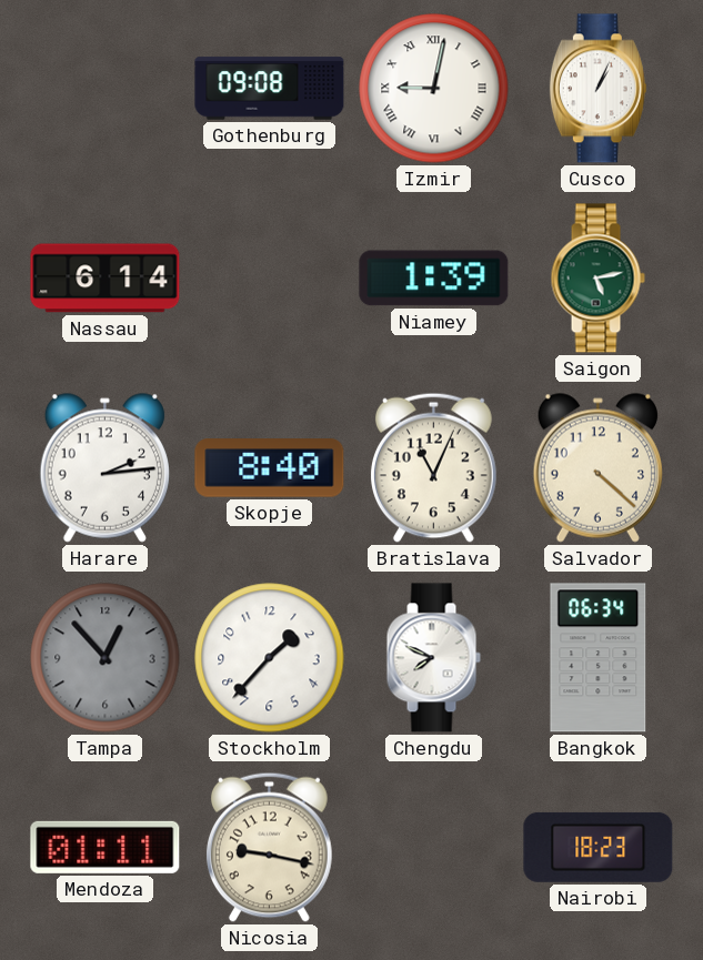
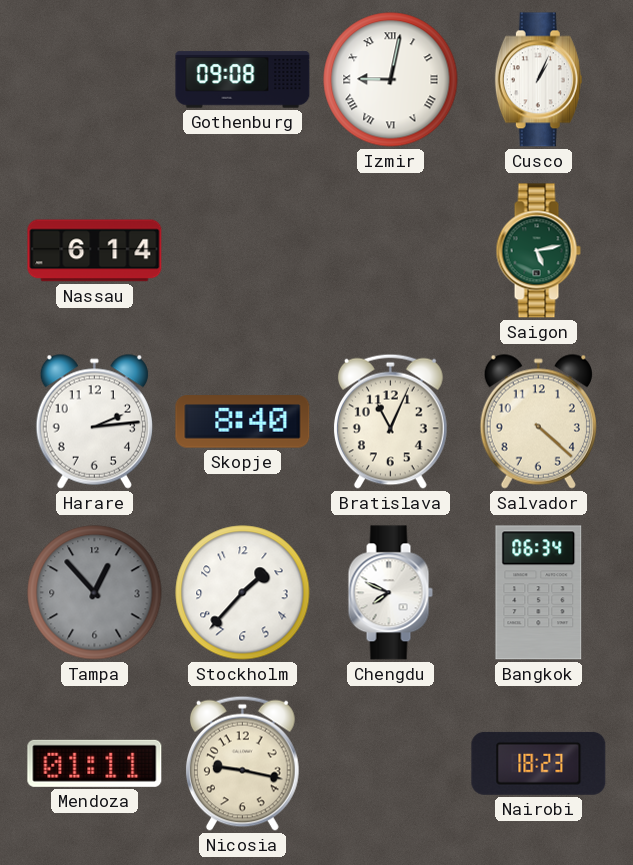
Niamey: 1:39 -> none (434, 279)
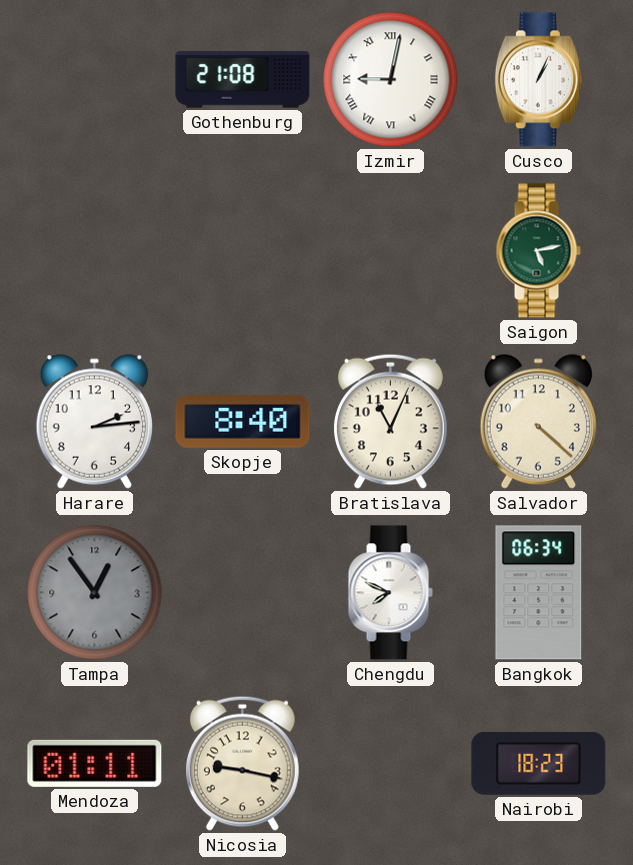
Gothenburg: 09:08 -> 21:08 (243, 80)
Nassau: 6:14 -> none (95, 251)
Tampa: 12:53 -> 12:54 (95, 593)
Stockholm: 1:37 -> none (243, 593)
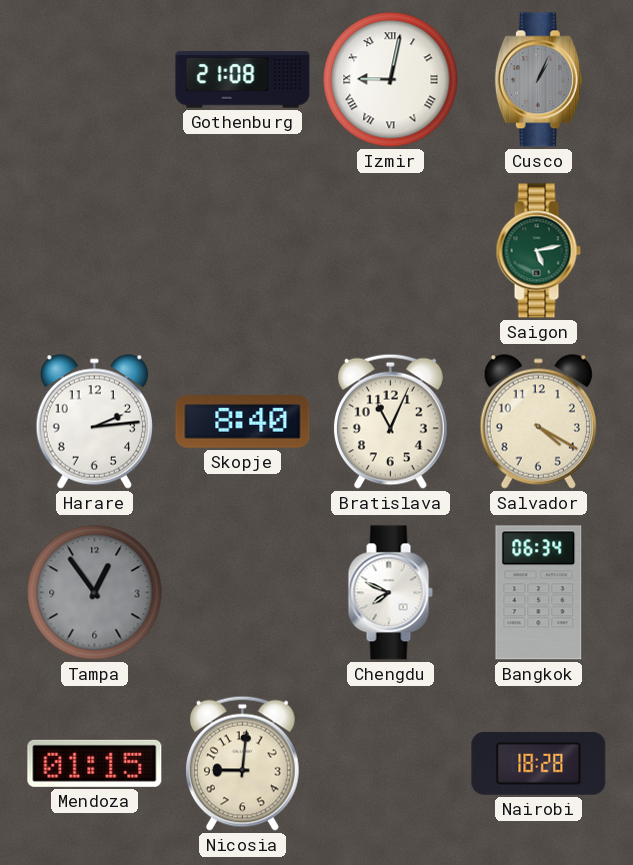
Cusco dial: white -> grey (538, 80)
Salvador: 4:22 -> 4:20 (538, 421)
Mendoza: 01:11 -> 01:15 (95, 763)
Nicosia: 9:17 -> 9:01 (242, 763)
Nairobi: 18:23 -> 18:28 (539, 763)
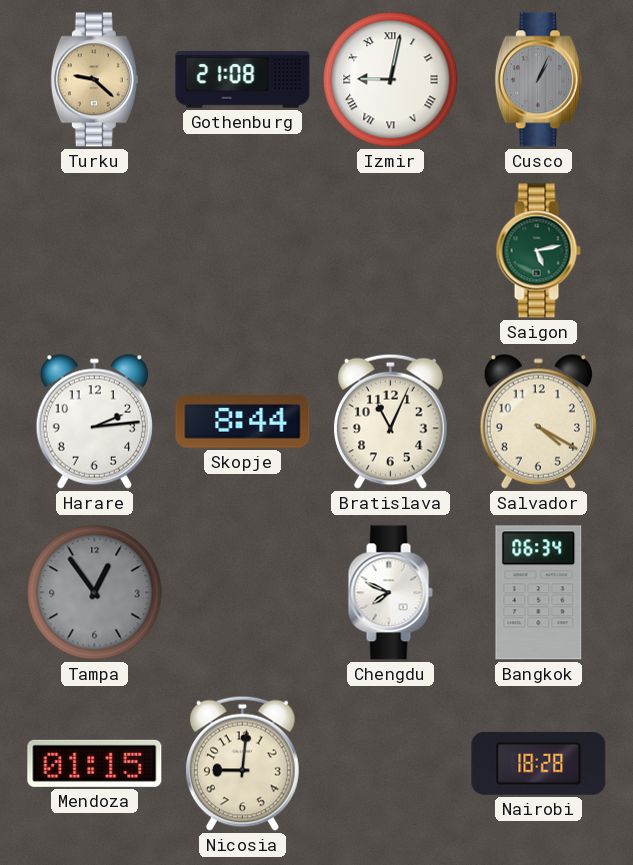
Turku: none -> 9:22 (94, 80)
Skopje: 8:40 -> 8:44 (243, 422)
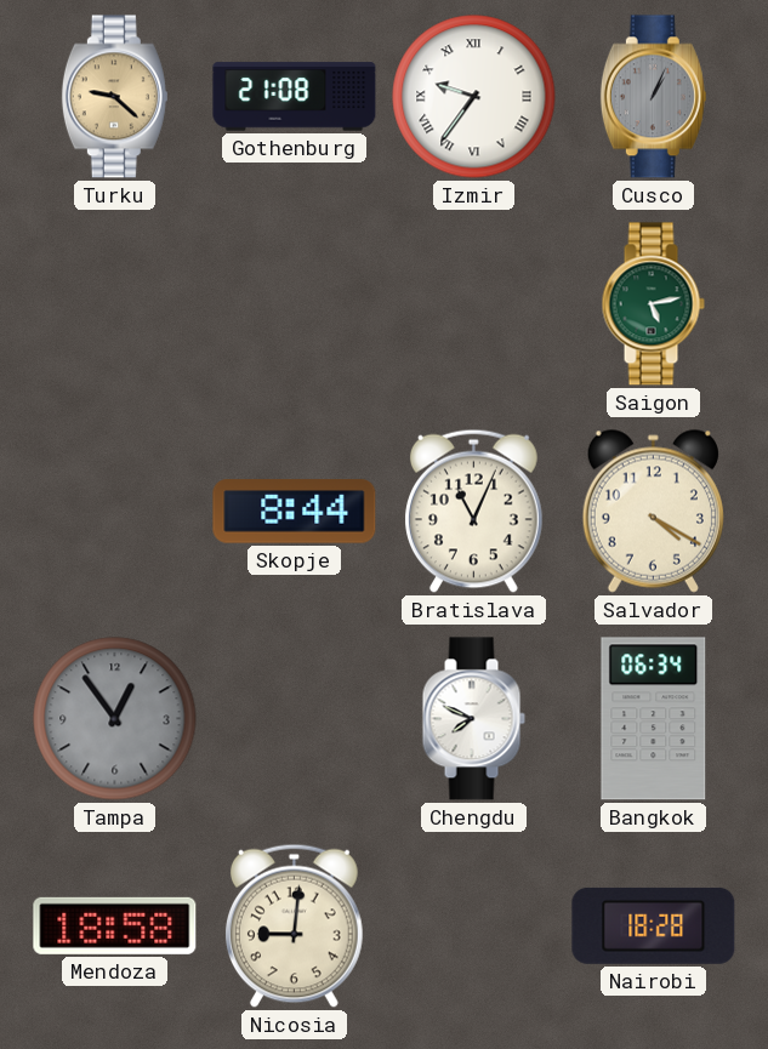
Izmir: 9:02 -> 9:36 (474, 97)
Harare: 2:14 -> none (94, 421)
Mendoza: 01:15 -> 18:58 (115, 925)
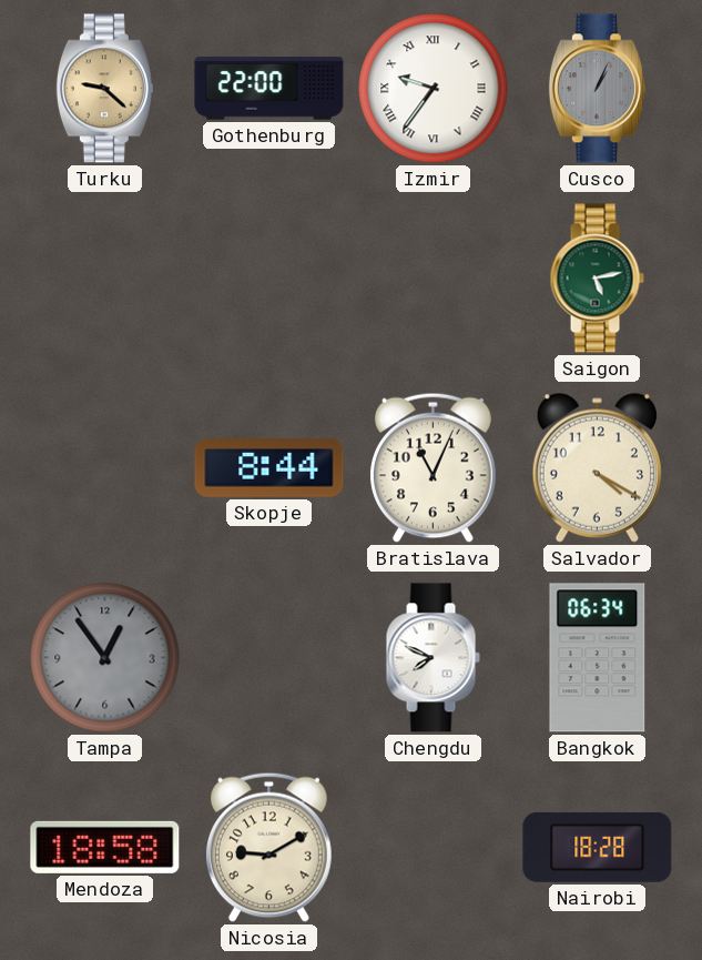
Gothenburg: 21:08 -> 22:00 (269, 89)
Nicosia: 9:01 -> 9:10 (268, 847)
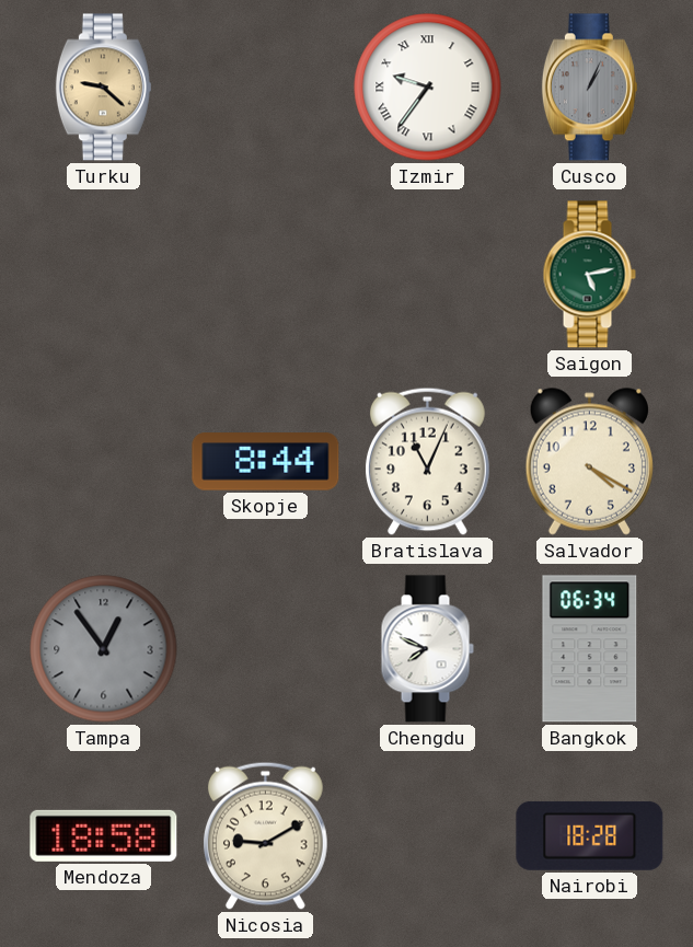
Gothenburg: 22:00 -> none (269, 89)
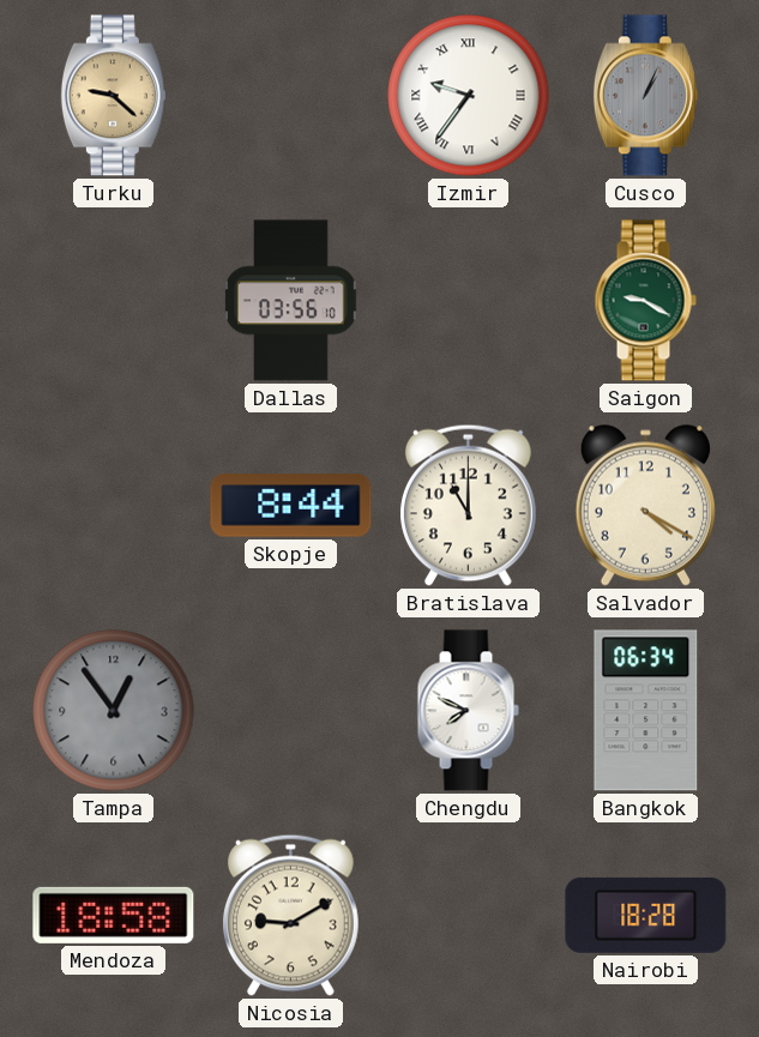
Dallas: none -> 03:56 (291, 301)
Saigon: 5:13 -> 9:20 (645, 301)
Bratislava: 11:04 -> 11:00 (468, 505)
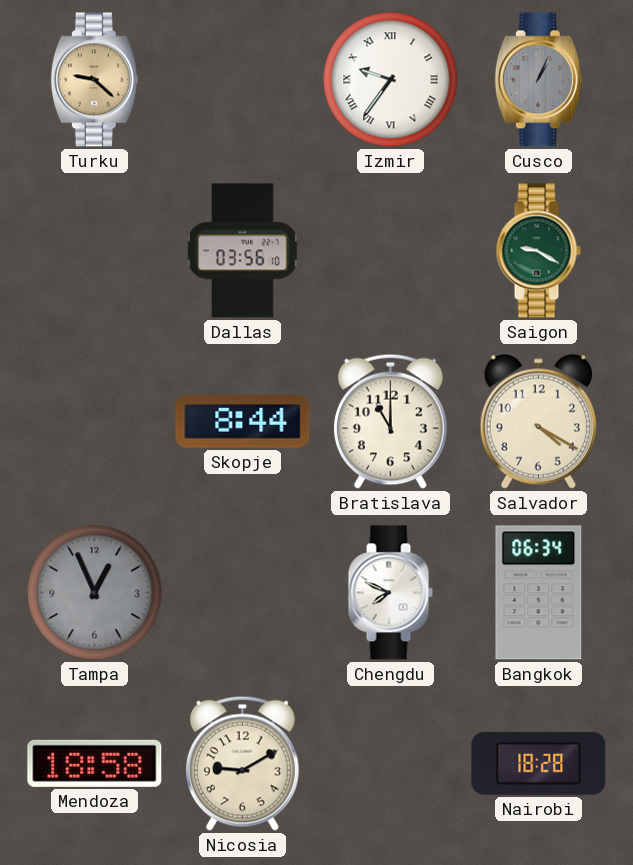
Tampa: 12:54 -> 12:56 (95, 593)
